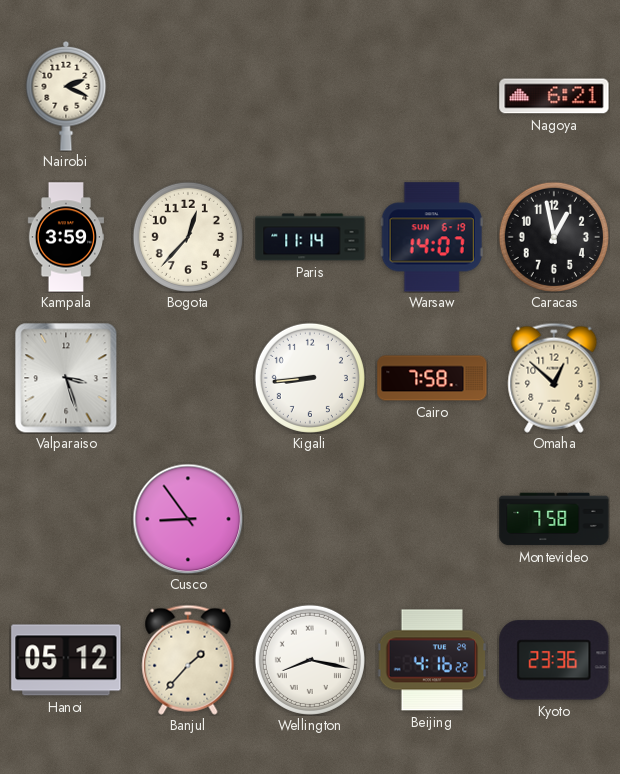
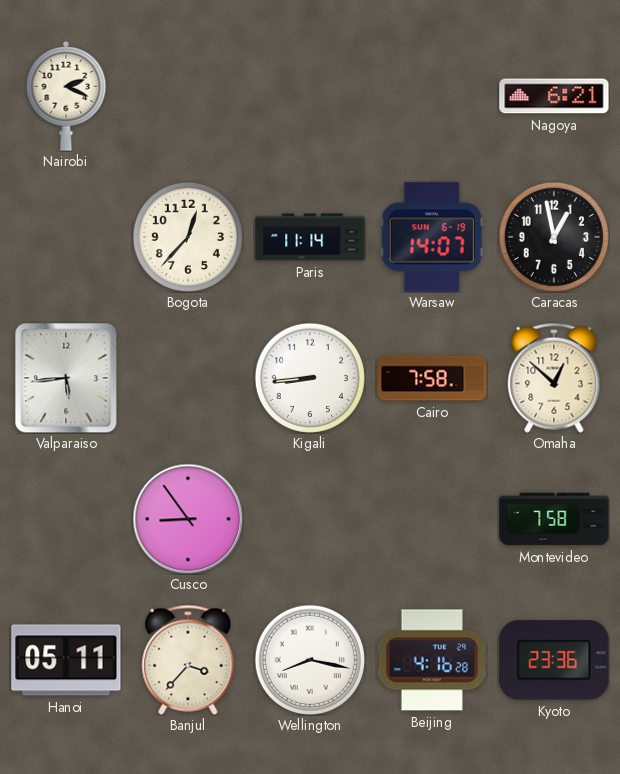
Kampala: 3:59 -> none (65, 237)
Valparaiso: 3:27 -> 5:44 (66, 378)
Hanoi: 05:12 -> 05:11 (66, 660)
Banjul: 1:37 -> 3:37 (188, 660)
Beijing: 4:16:22 -> 4:16:28 (432, 660)
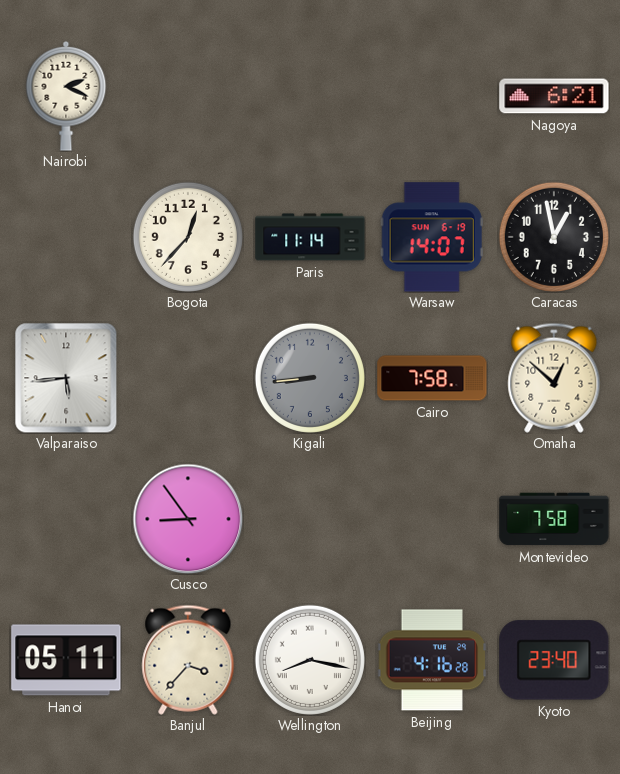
Kigali dial: white -> grey (310, 378)
Kyoto: 23:36 -> 23:40 (554, 660)
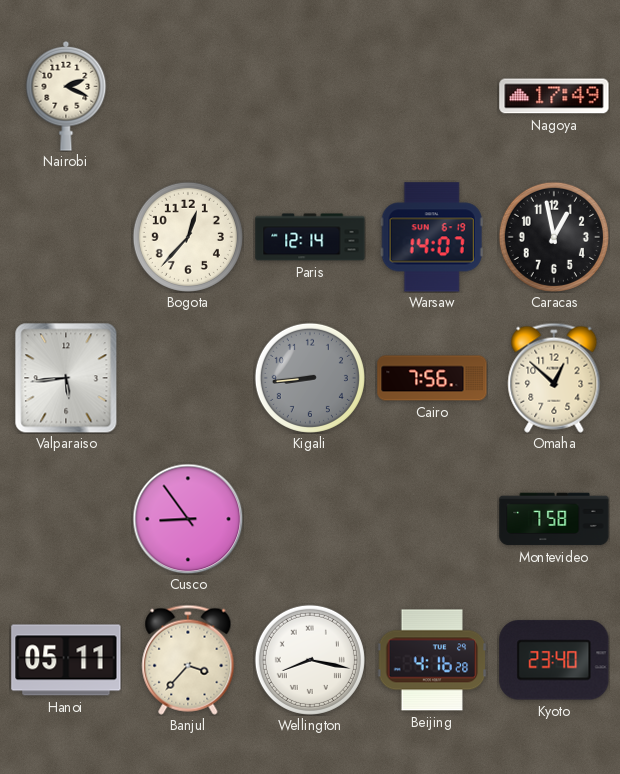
Nagoya: 6:21 -> 17:49 (554, 96)
Paris: 11:14 -> 12:14 (310, 237)
Cairo: 7:58 -> 7:56 (432, 378)
